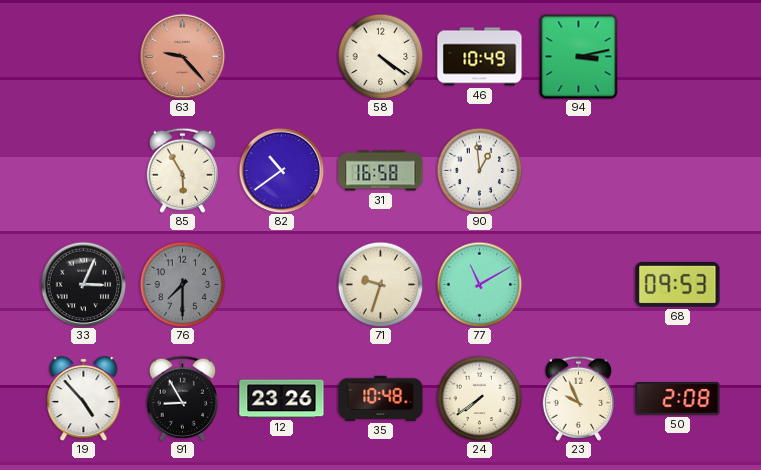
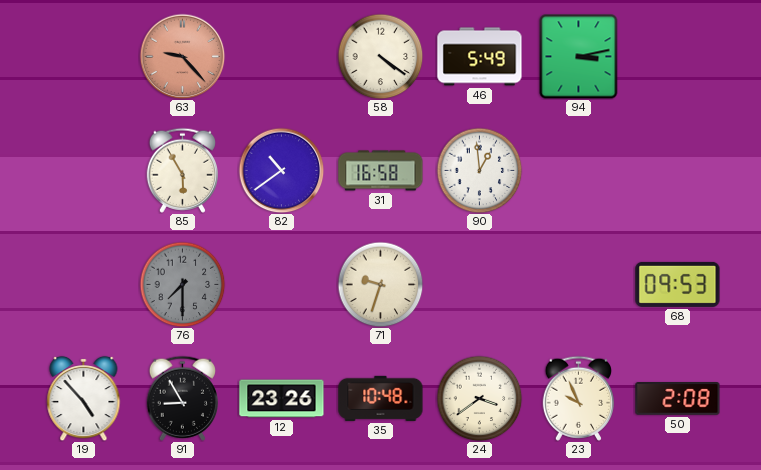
46: 10:49 -> 5:49 (480, 57)
33: 3:04 -> none (83, 284)
77: 11:10 -> none (479, 284)
24: 7:39 -> 3:39 (479, 398)
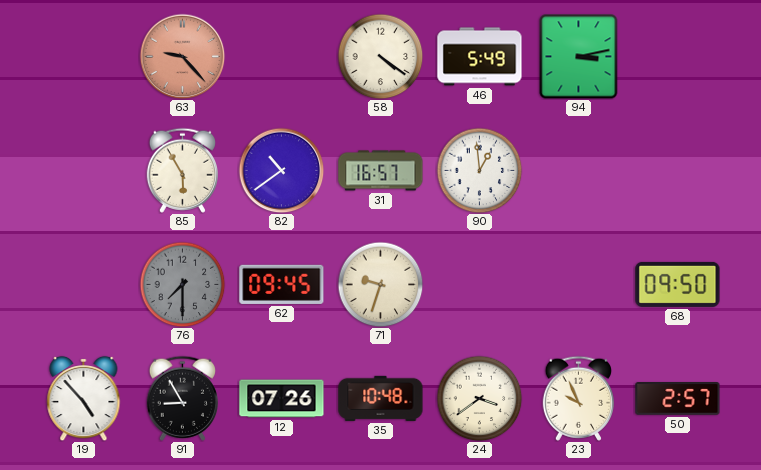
31: 16:58 -> 16:57 (381, 171)
62: none -> 09:45 (282, 284)
68: 09:53 -> 09:50 (678, 284)
12: 23:26 -> 07:26 (282, 399)
50: 2:08 -> 2:57 (678, 399)
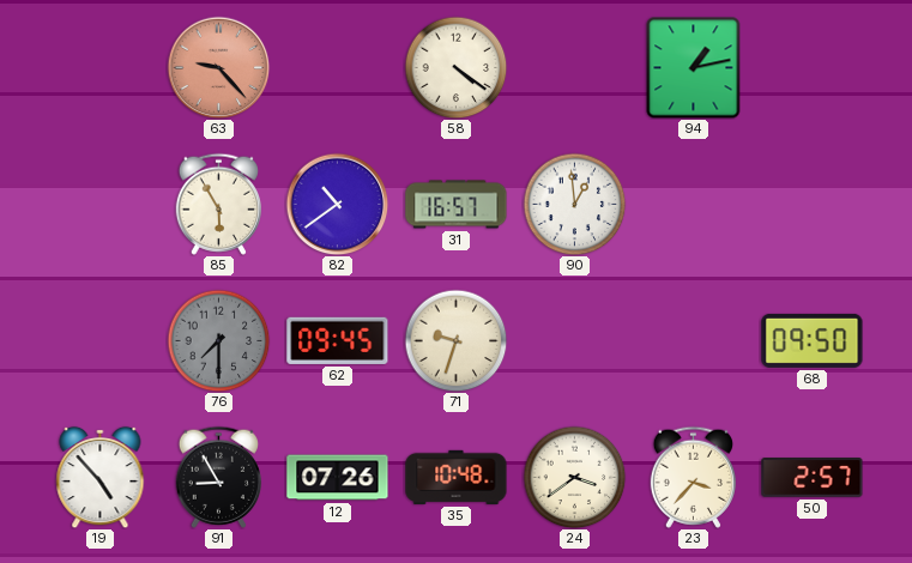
46: 5:49 -> none (480, 57)
94: 3:13 -> 1:13 (694, 67)
23: 9:56 -> 3:37 (693, 477)
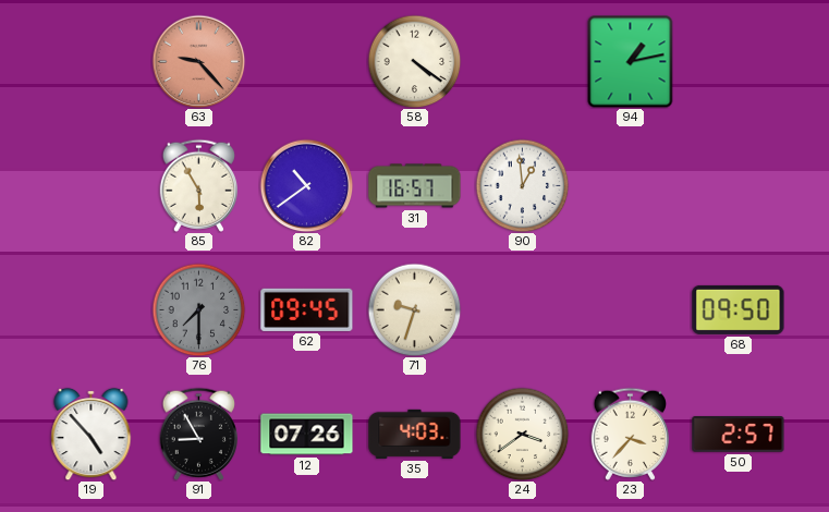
35: 10:48 -> 4:03 (415, 434)
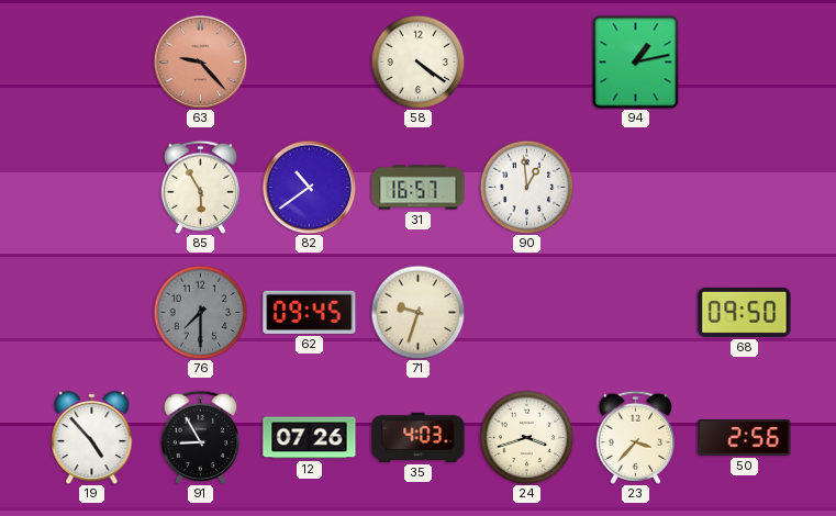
24: 3:39 -> 3:42 (526, 437)
50: 2:57 -> 2:56 (745, 438)
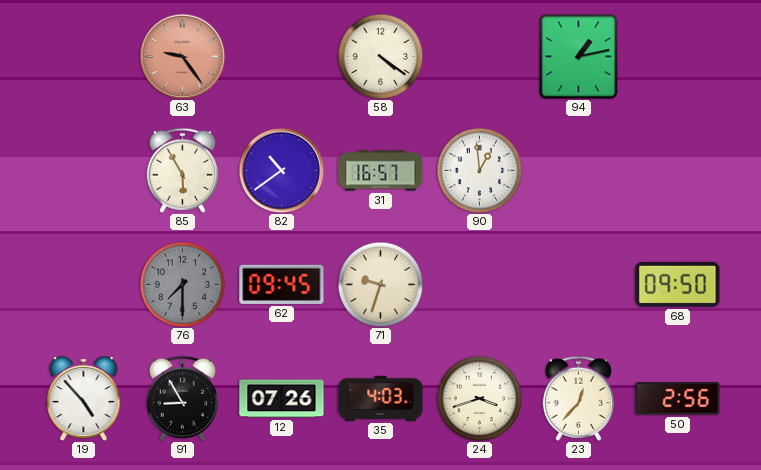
63: 9:23 -> 9:24 (182, 56)
23: 3:37 -> 12:37 (578, 398)
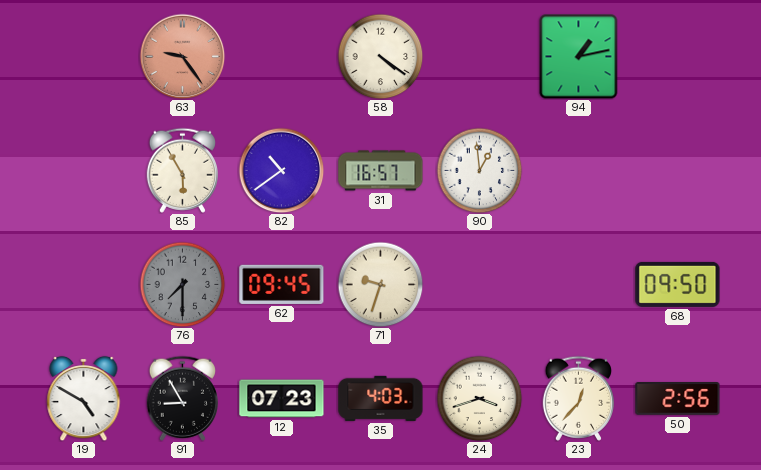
19: 4:53 -> 4:50 (84, 398)
12: 07:26 -> 07:23 (282, 399)
